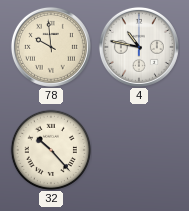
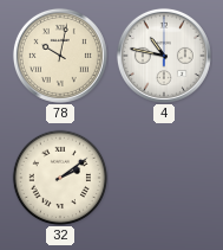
78: 9:59 -> 10:02 (60, 56)
32: 10:23 -> 2:09 (59, 177)
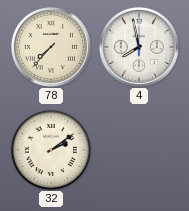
78: 10:02 -> 7:37 (51, 47)
4: 10:47 -> 7:58 (139, 47)
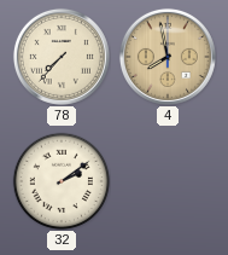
4 dial: white -> champagne (168, 57)
